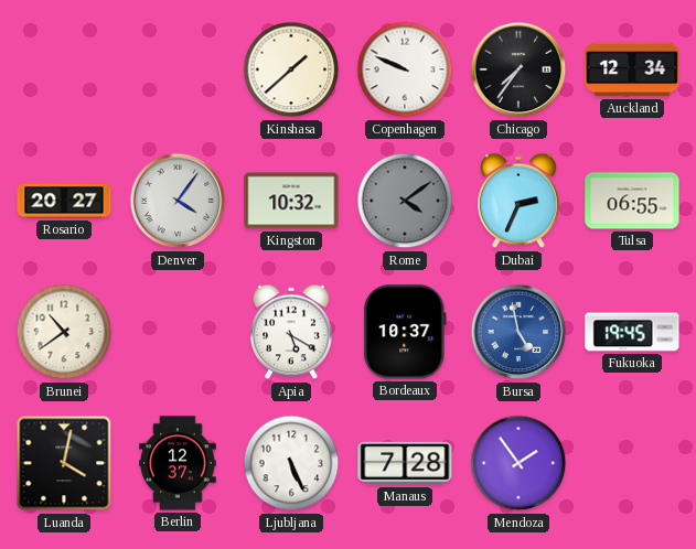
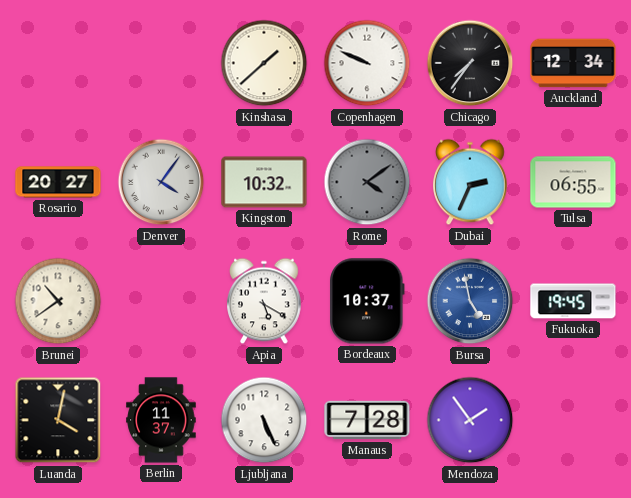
Berlin: 12:37 -> 11:37 (161, 420)
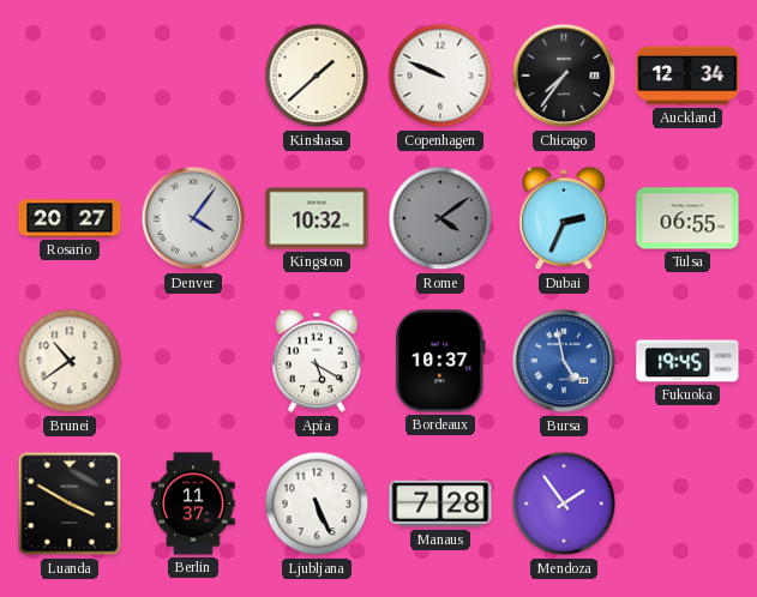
Luanda: 4:02 -> 3:50 (70, 503)
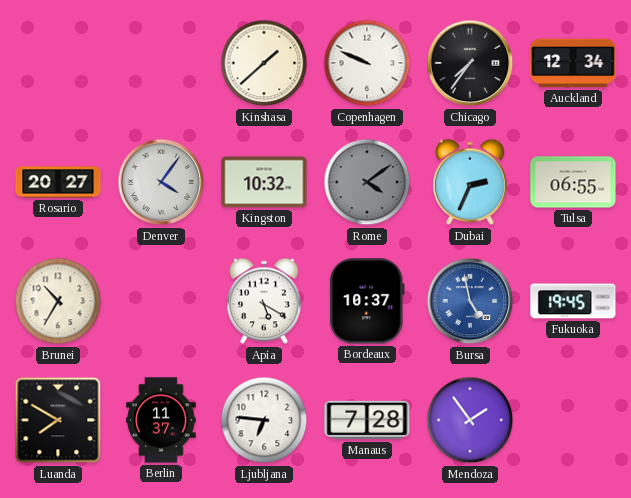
Brunei: 10:39 -> 10:35 (58, 301)
Luanda: 3:50 -> 7:50 (58, 420)
Ljubljana: 5:26 -> 6:46 (264, 420)
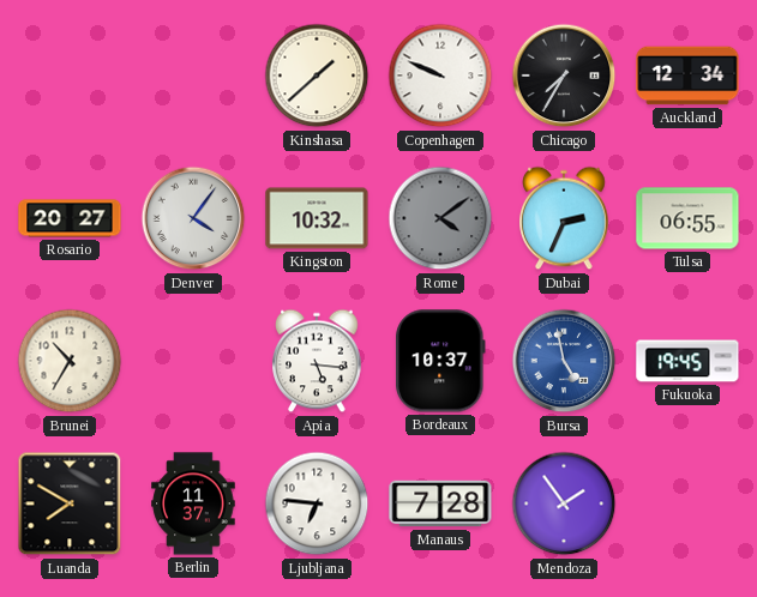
Chicago: 7:36 -> 7:35 (564, 76)
Apia: 5:20 -> 5:16 (317, 361)
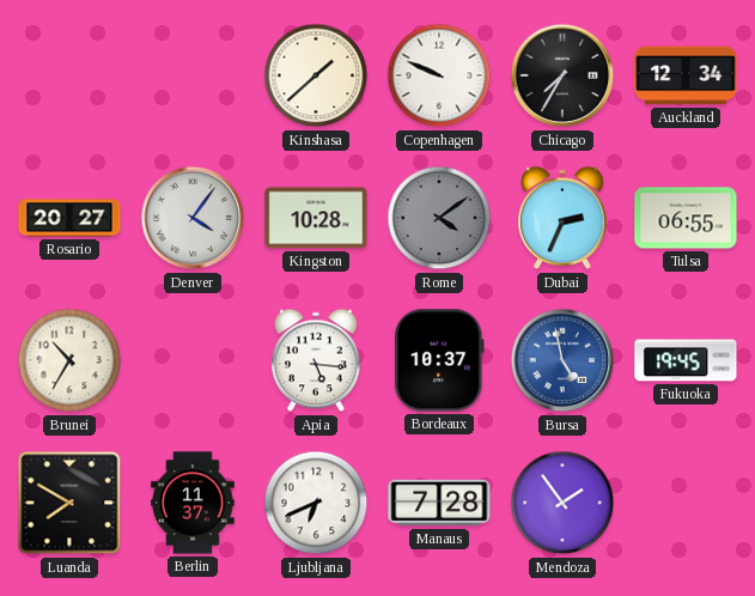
Kingston: 10:32 -> 10:28 (316, 218)
Ljubljana: 6:46 -> 6:41 (316, 503)
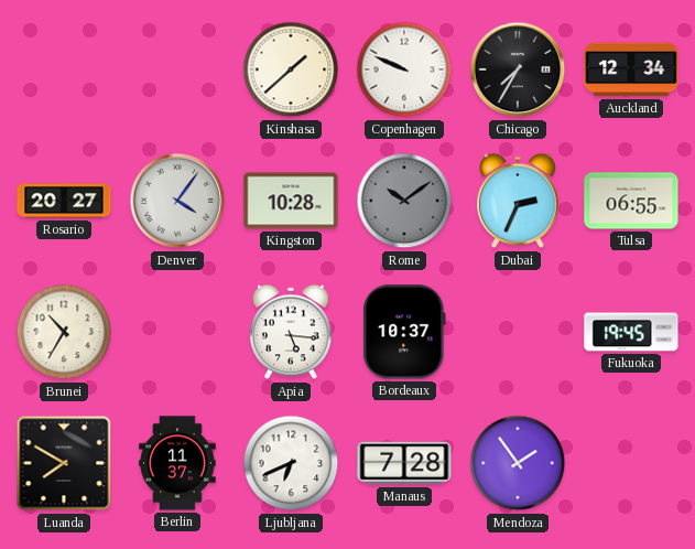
Rome: 4:09 -> 10:09 (404, 201)
Bursa: 4:58 -> none (562, 360)
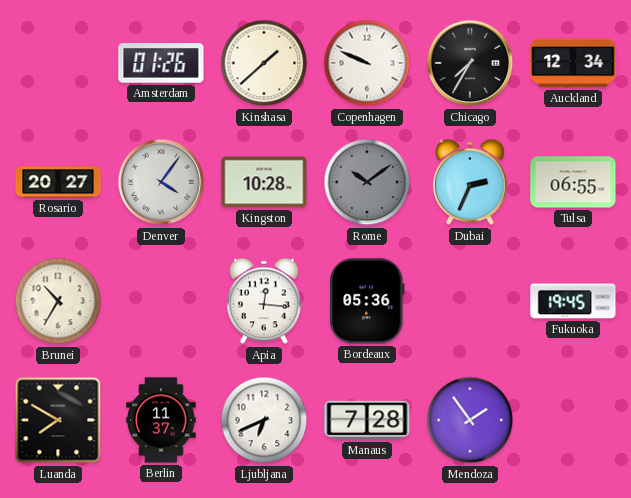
Amsterdam: none -> 01:26 (161, 63)
Apia: 5:16 -> 12:16 (264, 301)
Bordeaux: 10:37 -> 05:36 (367, 301)
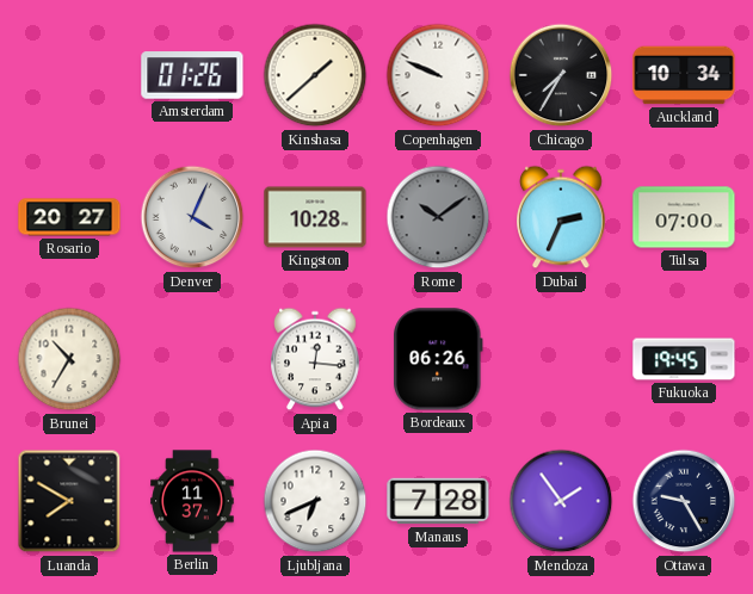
Auckland: 12:34 -> 10:34 (684, 75)
Denver: 4:06 -> 4:04 (192, 217)
Tulsa: 06:55 -> 07:00 (684, 217)
Bordeaux: 05:36 -> 06:26 (438, 359)
Ottawa: none -> 9:25 (684, 501)
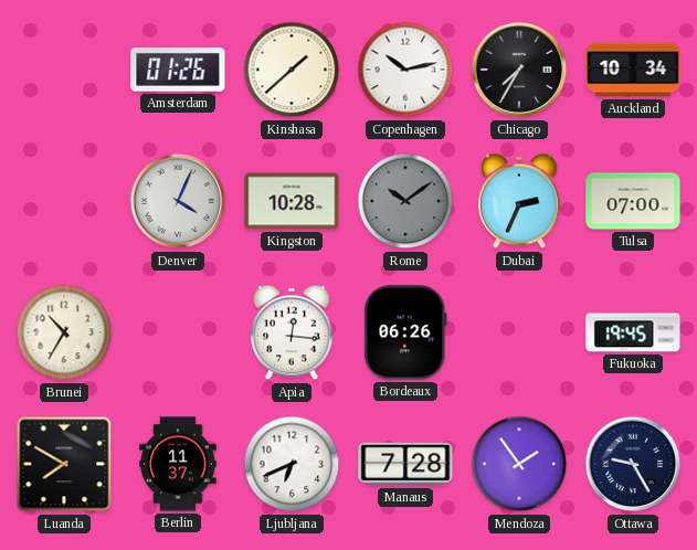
Copenhagen: 9:49 -> 10:13 (405, 70)
Rosario: 20:27 -> none (69, 217)
